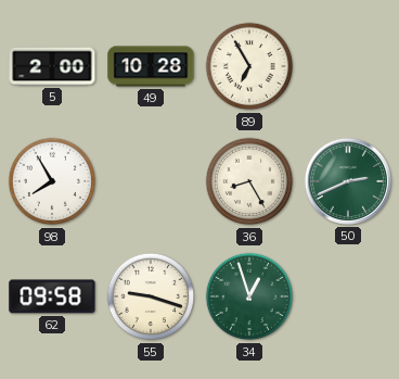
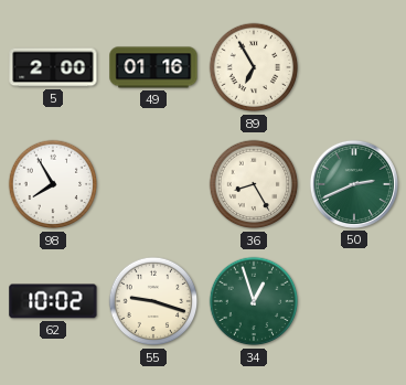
49: 10:28 -> 01:16 (153, 67)
62: 09:58 -> 10:02 (53, 301)
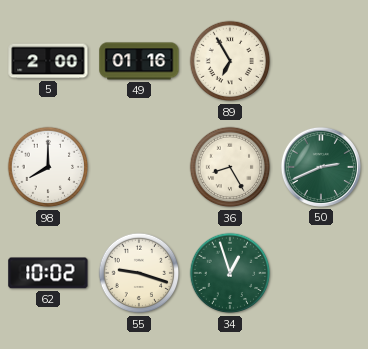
98: 7:55 -> 8:00 (48, 167)
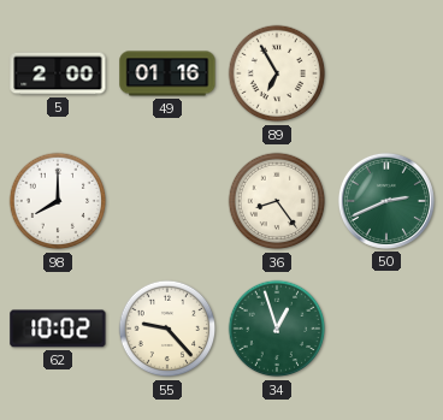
36: 8:25 -> 8:24 (277, 201)
55: 9:18 -> 9:23 (167, 329)
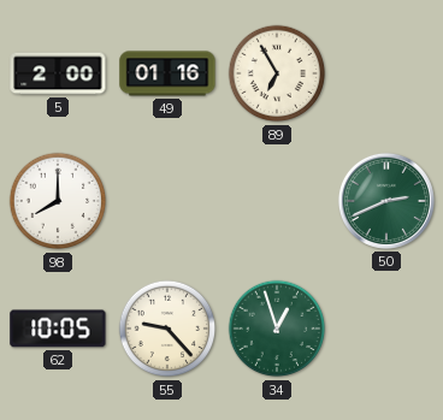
36: 8:24 -> none (277, 201)
62: 10:02 -> 10:05 (58, 329)
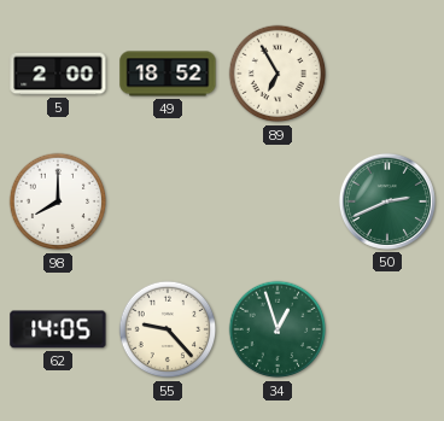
49: 01:16 -> 18:52 (168, 74)
62: 10:05 -> 14:05 (58, 329)
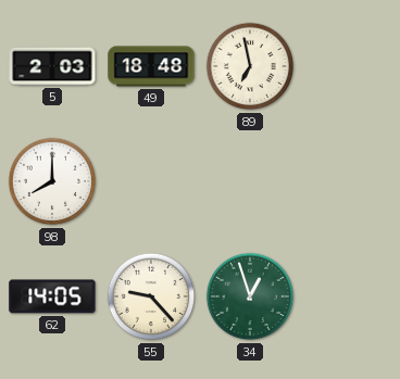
5: 2:00 -> 2:03 (52, 66)
49: 18:52 -> 18:48 (151, 66)
89: 6:55 -> 6:58 (250, 66)
50: 2:41 -> none (387, 201)
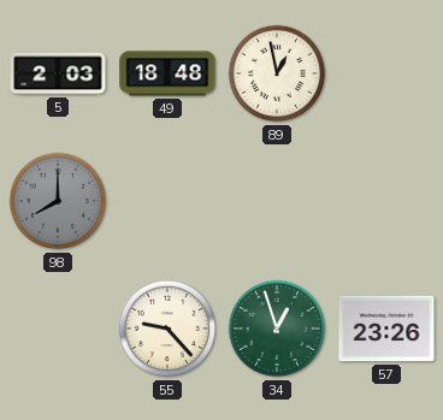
89: 6:58 -> 12:58 (277, 73)
98 dial: white -> grey (58, 201)
62: 14:05 -> none (52, 296)
57: none -> 23:26 (386, 329)
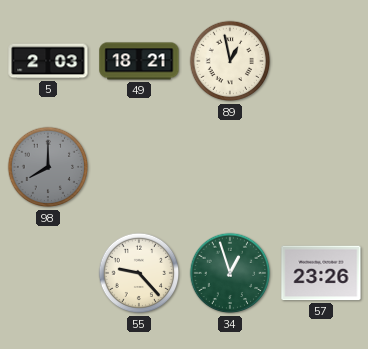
49: 18:48 -> 18:21 (139, 61)
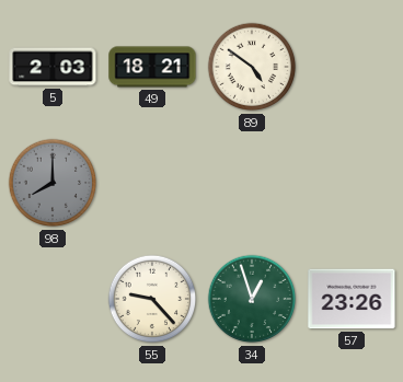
89: 12:58 -> 4:51 (252, 67)
